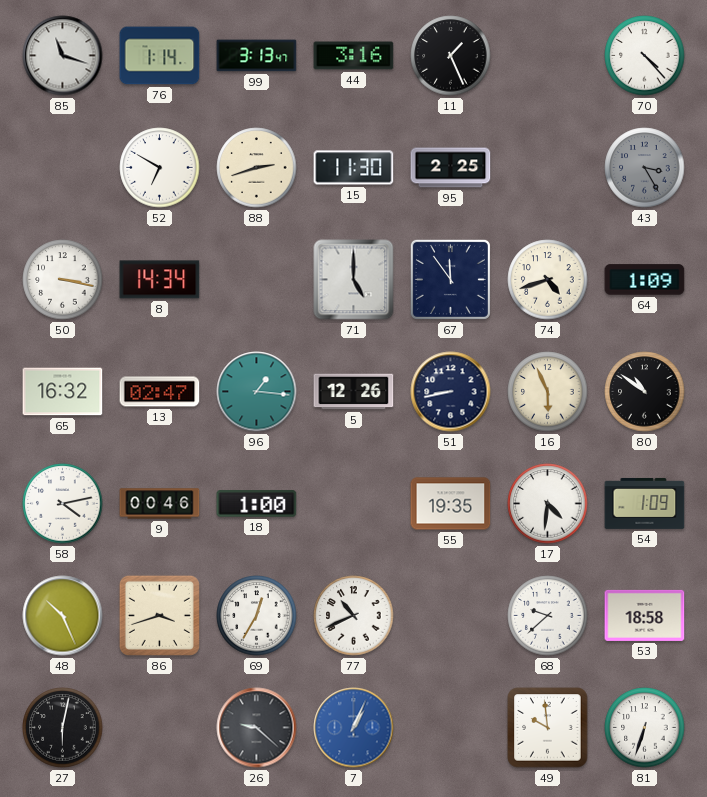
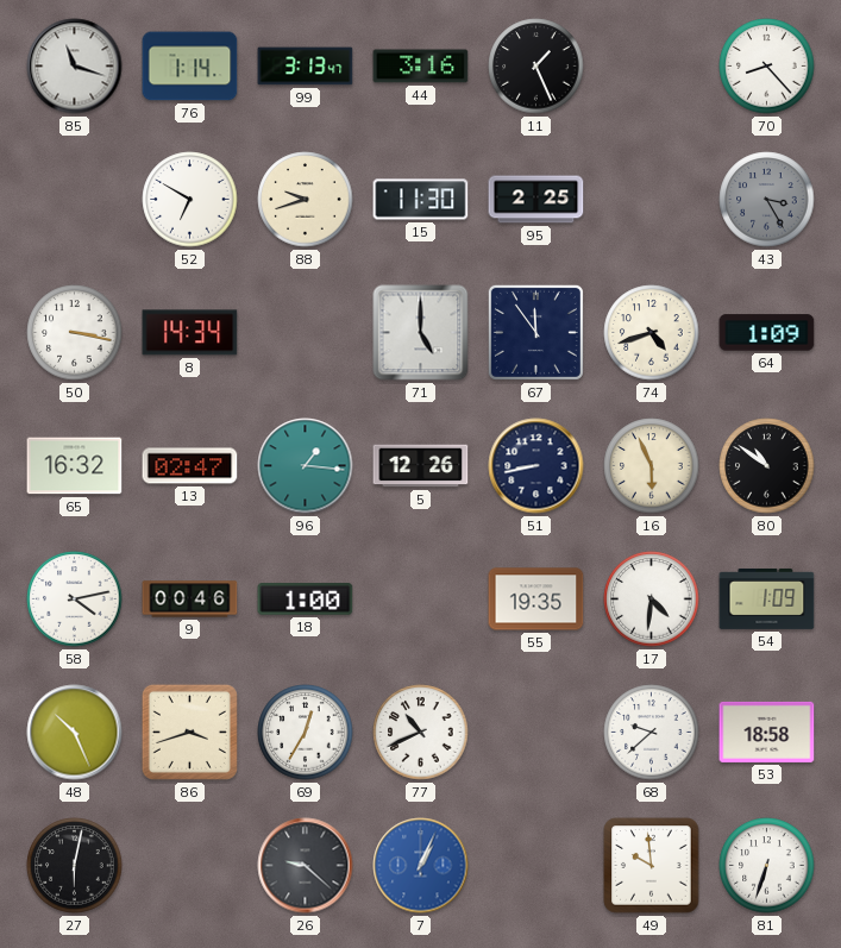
70: 4:23 -> 8:23 (767, 67)
88: 2:42 -> 9:42 (306, 200)
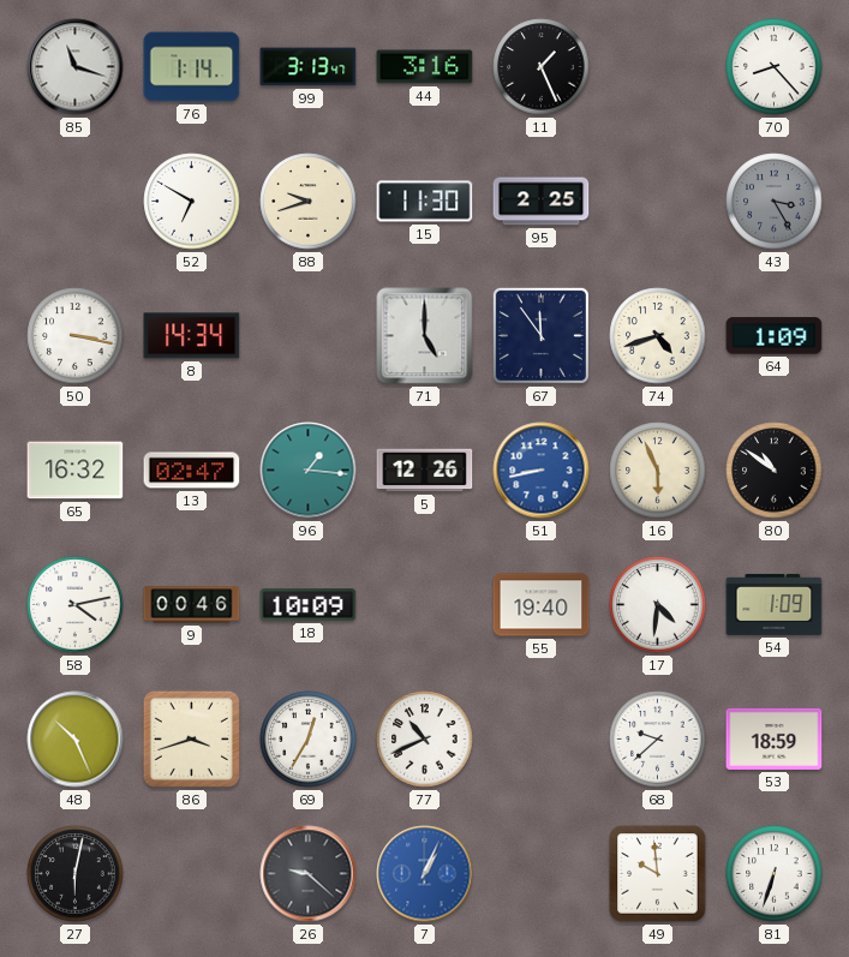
51 dial: navy -> blue (542, 471)
18: 1:00 -> 10:09 (309, 605)
55: 19:35 -> 19:40 (542, 605)
53: 18:58 -> 18:59 (775, 738)
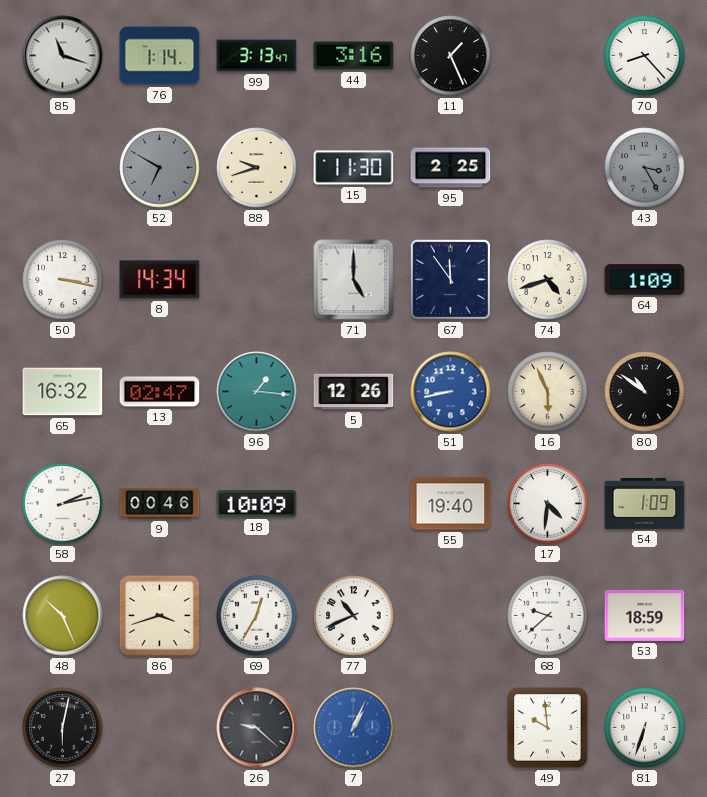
52 dial: white -> grey (160, 168)
58: 4:13 -> 2:13 (63, 504)
